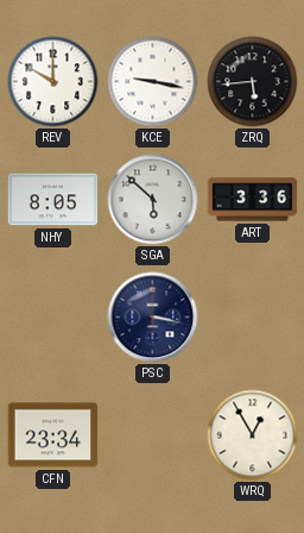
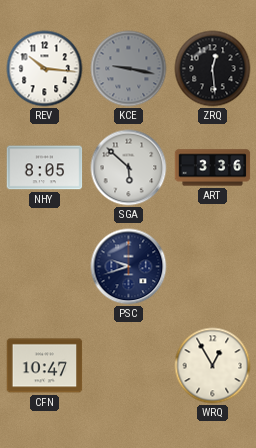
REV: 10:00 -> 10:16 (45, 69)
KCE dial: white -> grey (129, 69)
ZRQ: 5:44 -> 12:29 (213, 69)
PSC: 3:17 -> 9:42 (129, 267)
CFN: 23:34 -> 10:47 (45, 366)
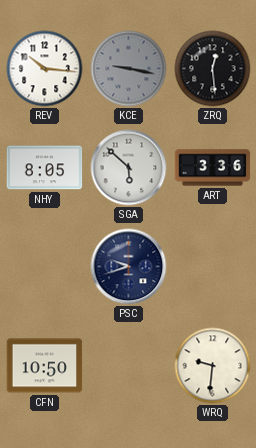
CFN: 10:47 -> 10:50 (45, 366)
WRQ: 12:55 -> 9:31 (213, 366)
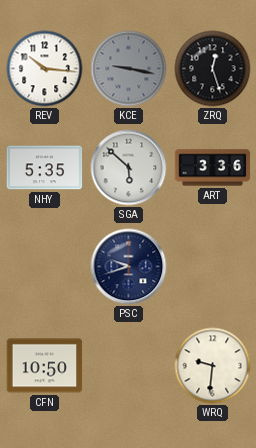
ZRQ: 12:29 -> 12:27 (213, 69)
NHY: 8:05 -> 5:35 (45, 168)
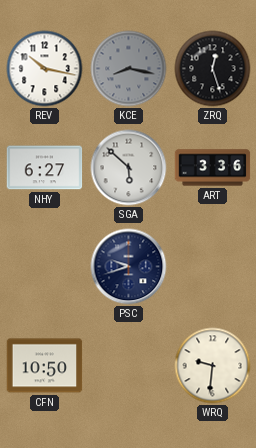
REV: 10:16 -> 10:17 (45, 69)
KCE: 9:17 -> 8:17 (129, 69)
NHY: 5:35 -> 6:27 (45, 168)
